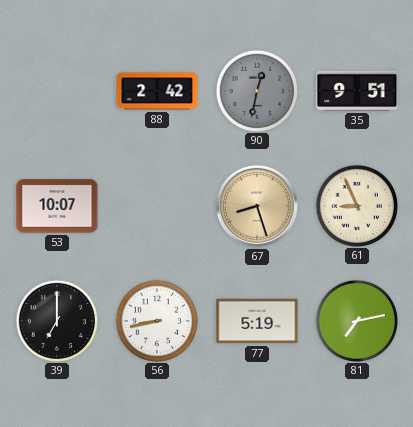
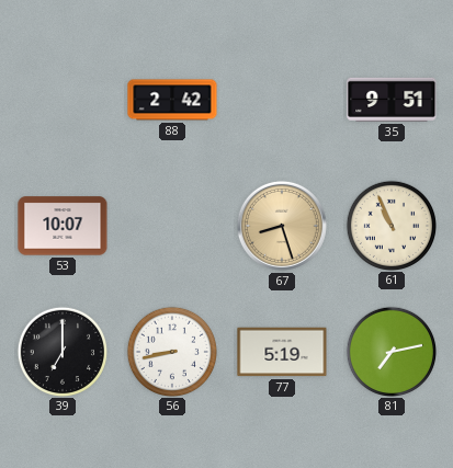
90: 12:32 -> none (256, 90)
61: 8:56 -> 10:56 (390, 225)
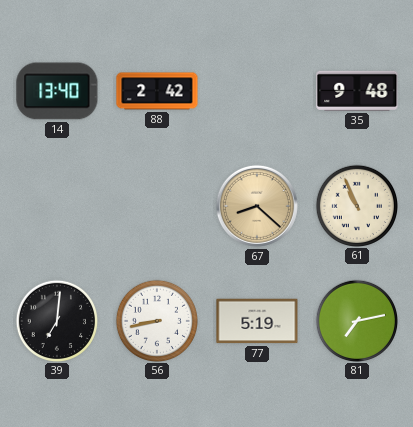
14: none -> 13:40 (57, 91)
35: 9:51 -> 9:48 (357, 91)
53: 10:07 -> none (63, 226)
67: 8:27 -> 8:22 (257, 206)
39: 7:00 -> 7:01 (56, 320)
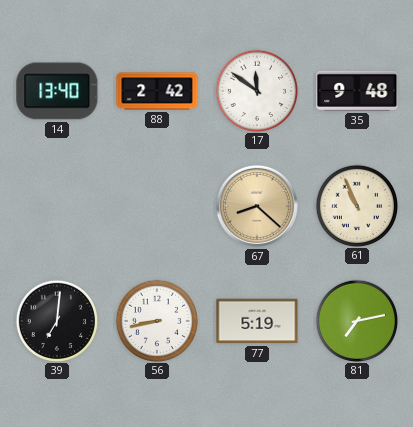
17: none -> 11:51 (256, 90)
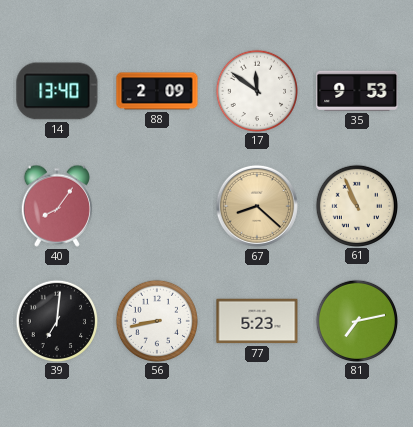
88: 2:42 -> 2:09 (157, 91)
35: 9:48 -> 9:53 (357, 91)
40: none -> 8:06 (57, 206)
77: 5:19 -> 5:23 (257, 321)
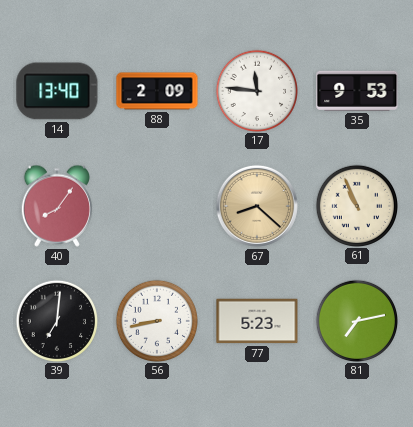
17: 11:51 -> 11:46 (256, 90)
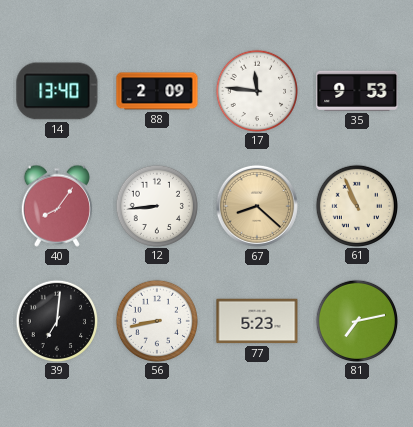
12: none -> 8:44 (156, 205)
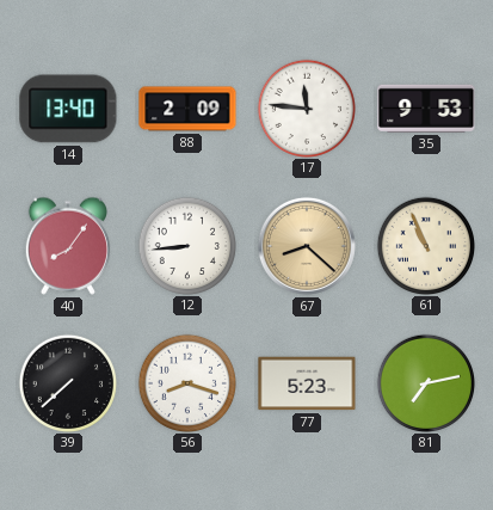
39: 7:01 -> 7:38 (67, 382)
56: 8:43 -> 8:18 (186, 382)
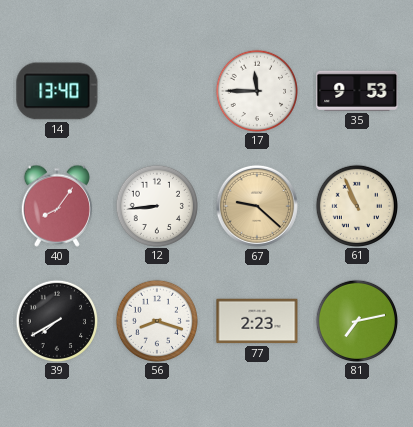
88: 2:09 -> none (187, 109)
17: 11:46 -> 11:45 (256, 90)
67: 8:22 -> 9:22 (257, 206)
39: 7:38 -> 7:40 (56, 320)
77: 5:23 -> 2:23 (257, 321)
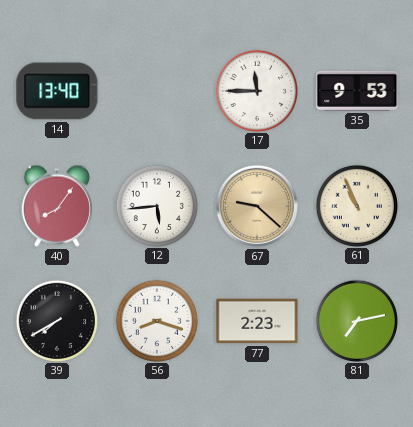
12: 8:44 -> 5:44 (156, 205)
